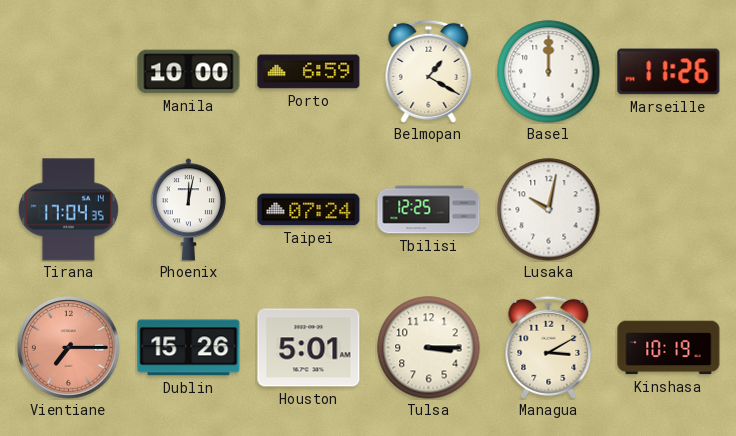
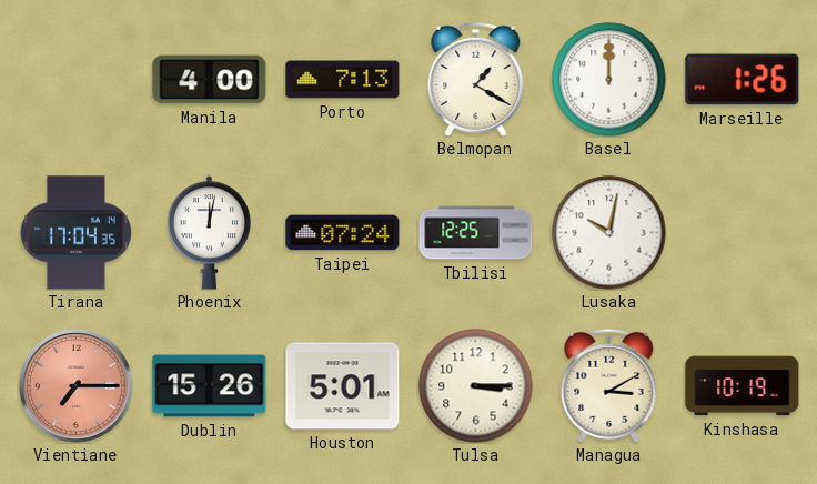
Manila: 10:00 -> 4:00 (210, 80)
Porto: 6:59 -> 7:13 (343, 80)
Marseille: 11:26 -> 1:26 (743, 80)
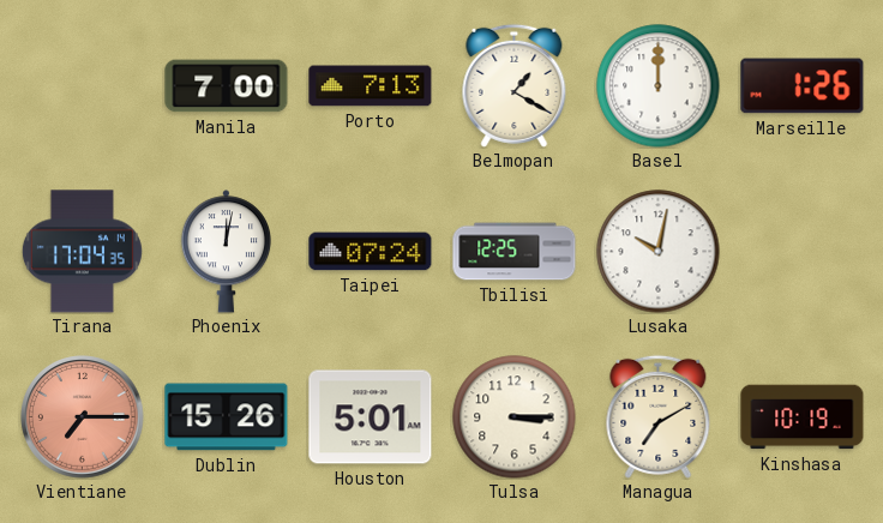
Manila: 4:00 -> 7:00 (227, 86)
Managua: 3:10 -> 7:10 (659, 416)
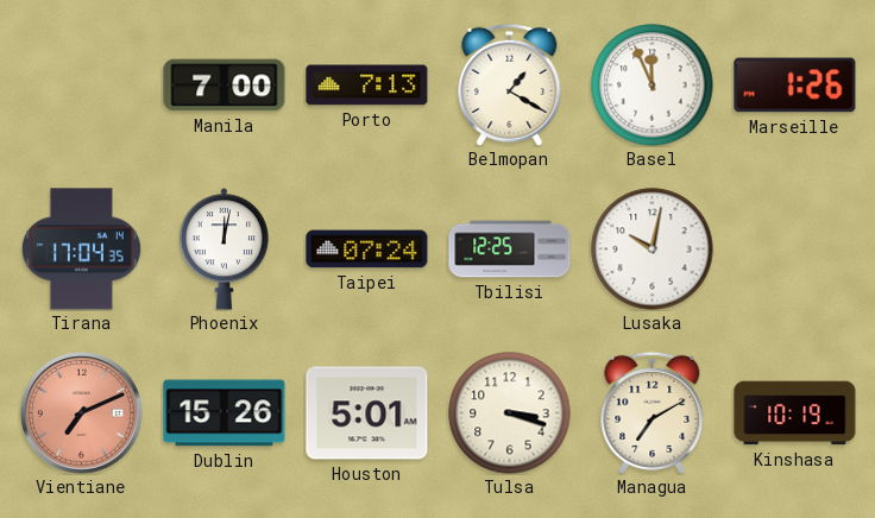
Basel: 12:00 -> 11:56 (653, 86)
Vientiane: 7:15 -> 7:11 (82, 413)
Tulsa: 3:15 -> 3:18 (510, 413)
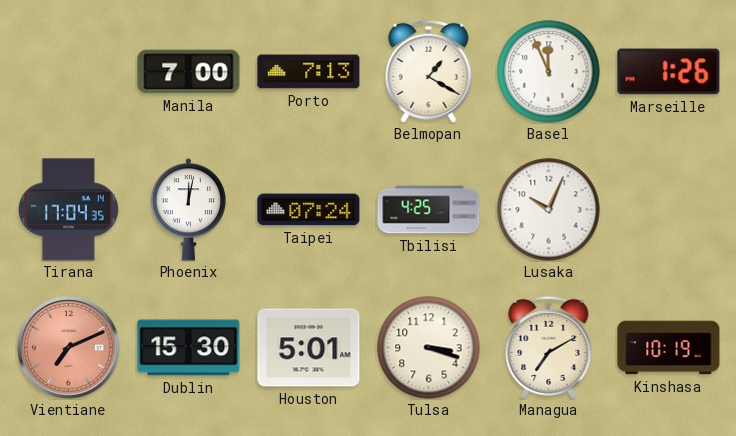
Tbilisi: 12:25 -> 4:25 (429, 210)
Lusaka: 10:02 -> 10:04 (549, 210)
Dublin: 15:26 -> 15:30 (189, 348)
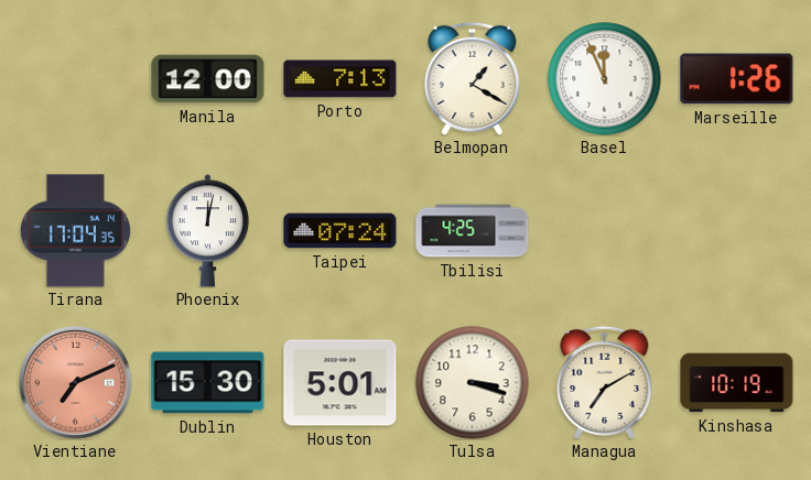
Manila: 7:00 -> 12:00 (208, 79)
Lusaka: 10:04 -> none (549, 210)
